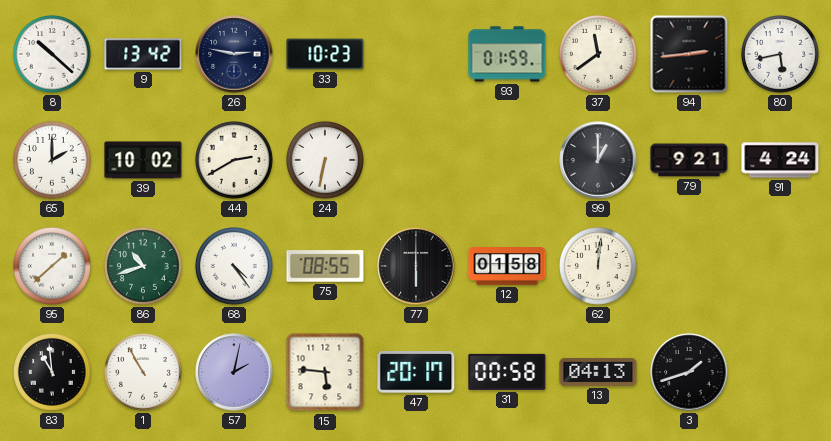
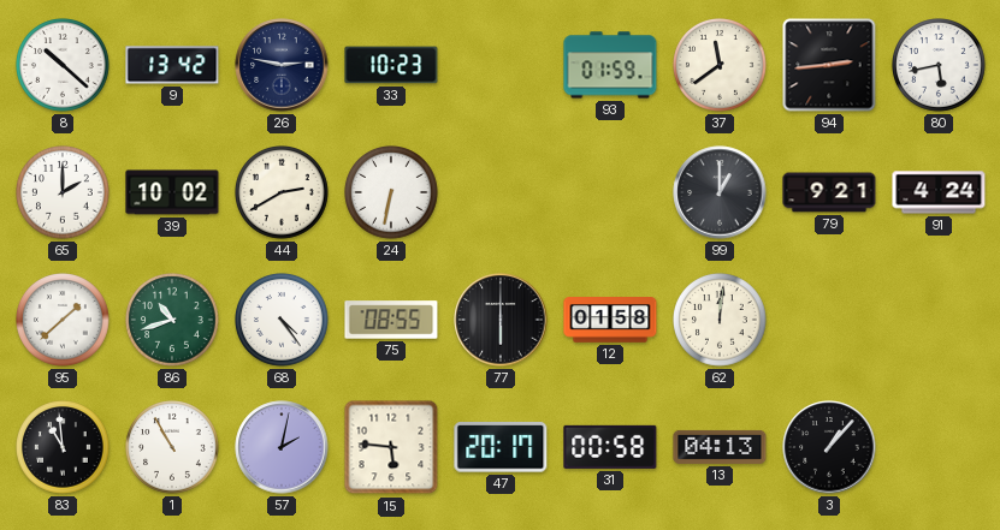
3: 1:42 -> 1:07 (829, 447)
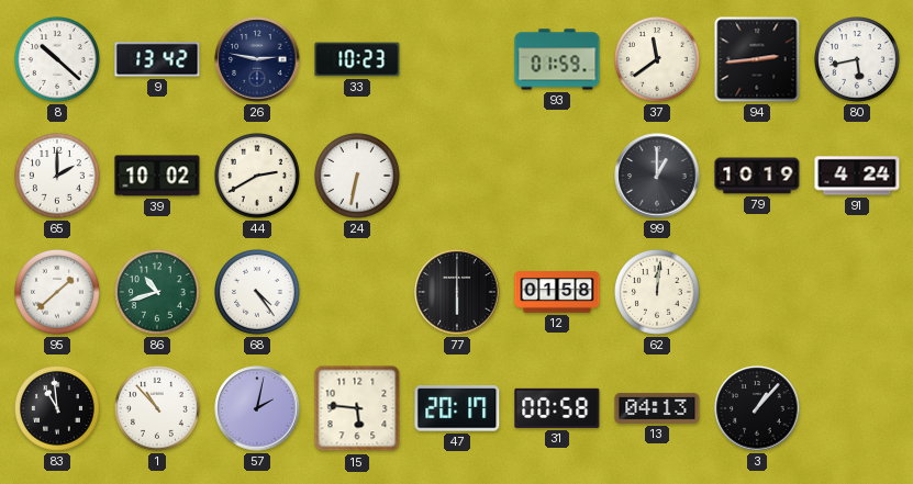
79: 9:21 -> 10:19 (757, 176)
75: 08:55 -> none (391, 320)
1: 10:55 -> 10:53 (158, 409)
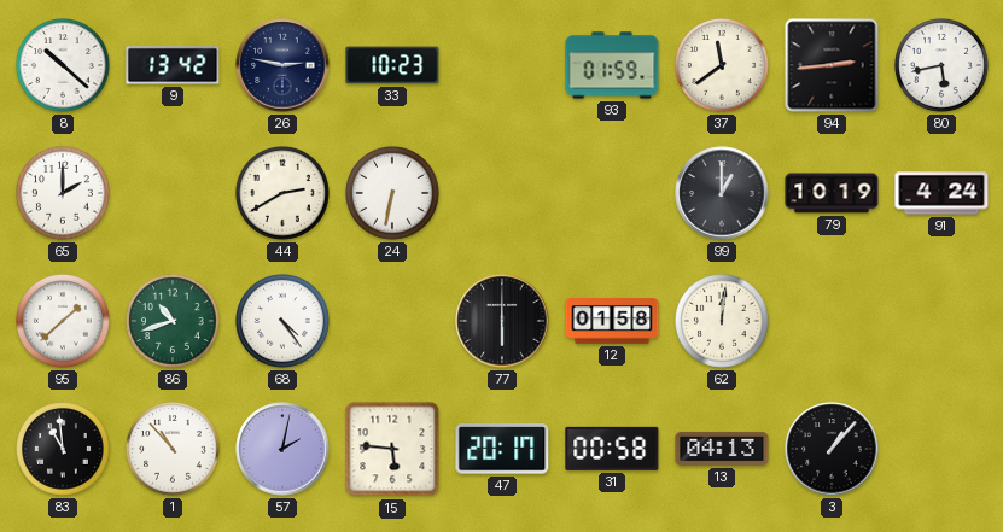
39: 10:02 -> none (157, 176)
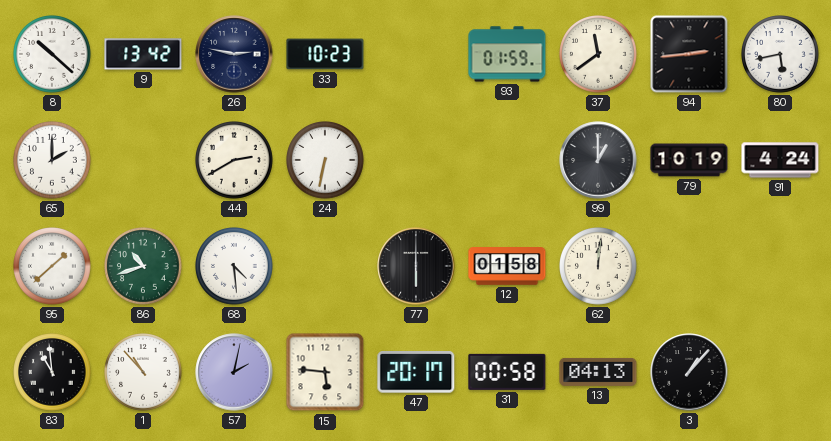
68: 4:24 -> 4:29 (235, 267)
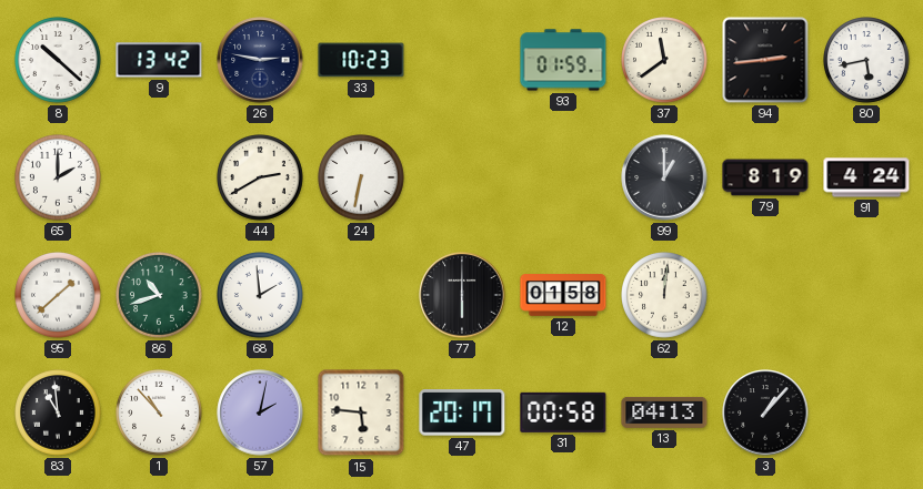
79: 10:19 -> 8:19 (765, 177)
68: 4:29 -> 1:59 (261, 296)
